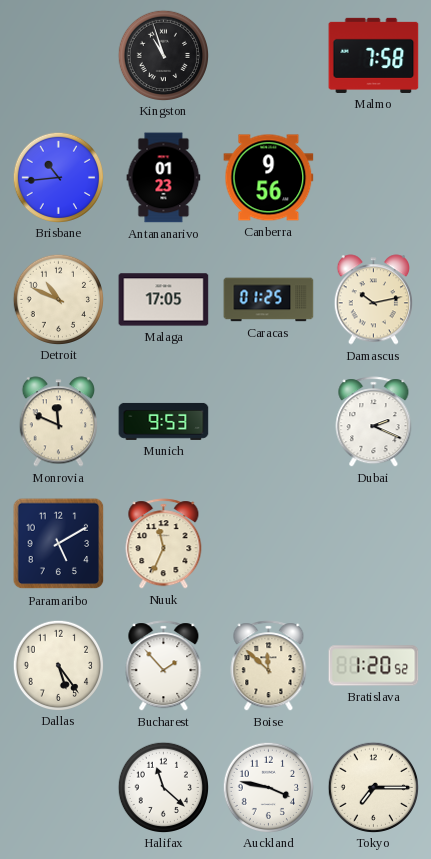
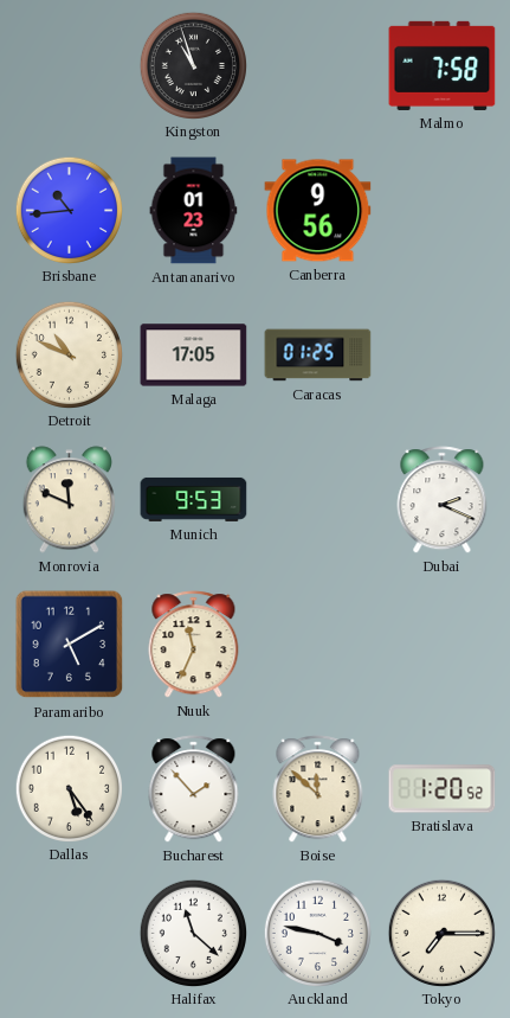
Damascus: 10:13 -> none (373, 300)
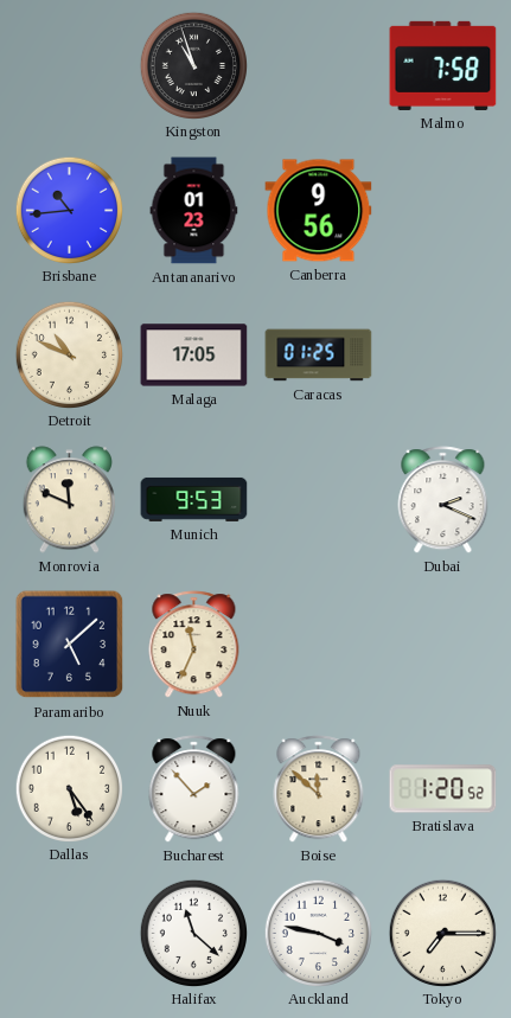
Paramaribo: 5:10 -> 5:08 (70, 645)
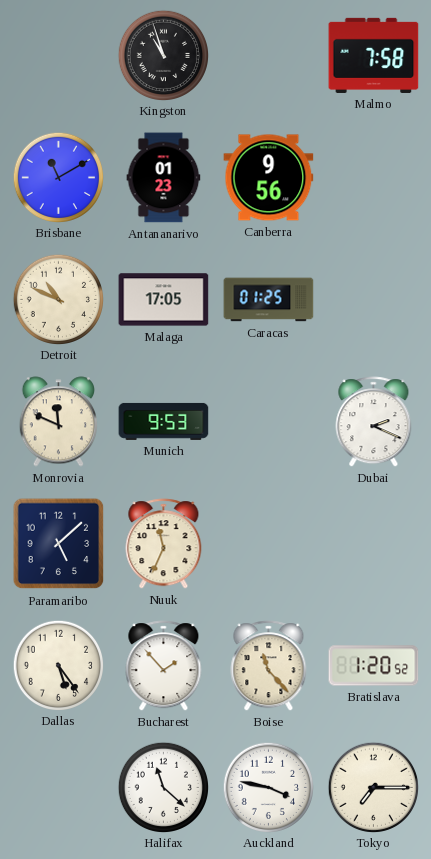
Brisbane: 10:44 -> 11:10 (58, 177)
Boise: 11:52 -> 11:23 (269, 666)
